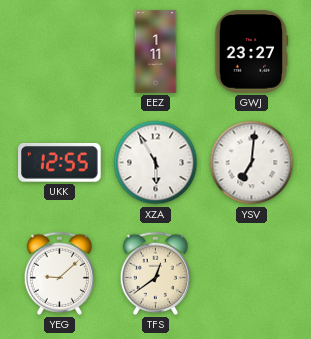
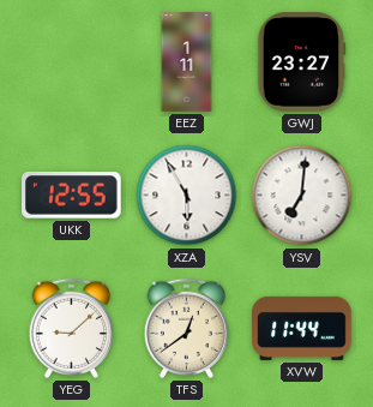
XVW: none -> 11:44 (302, 328)
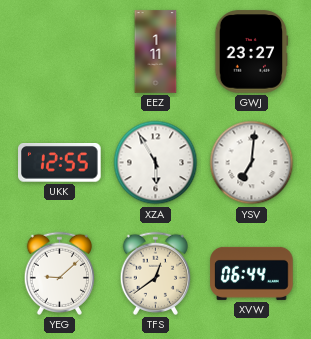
XVW: 11:44 -> 06:44 (252, 273)
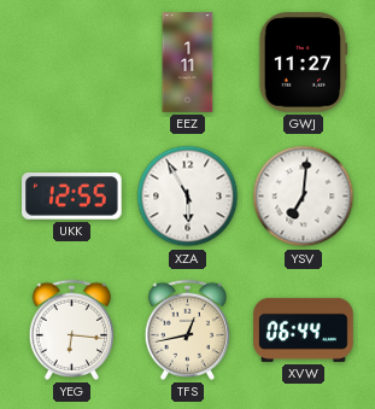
GWJ: 23:27 -> 11:27 (304, 63)
YEG: 9:08 -> 6:16 (71, 329)
TFS: 12:39 -> 12:43 (187, 329)
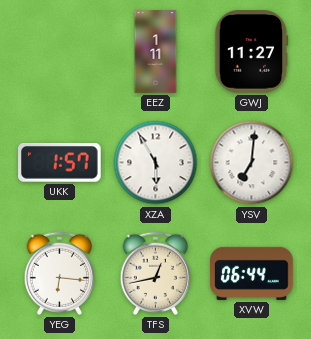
UKK: 12:55 -> 1:57 (60, 163)
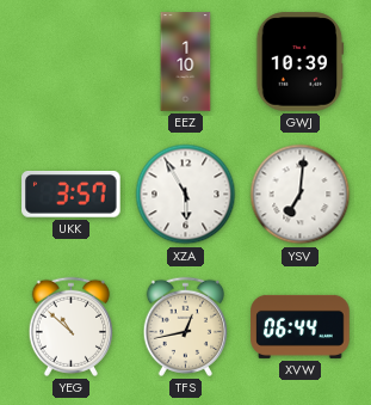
EEZ: 1:11 -> 1:10 (186, 62)
GWJ: 11:27 -> 10:39 (301, 62)
UKK: 1:57 -> 3:57 (72, 195)
YEG: 6:16 -> 10:52 (70, 326)
